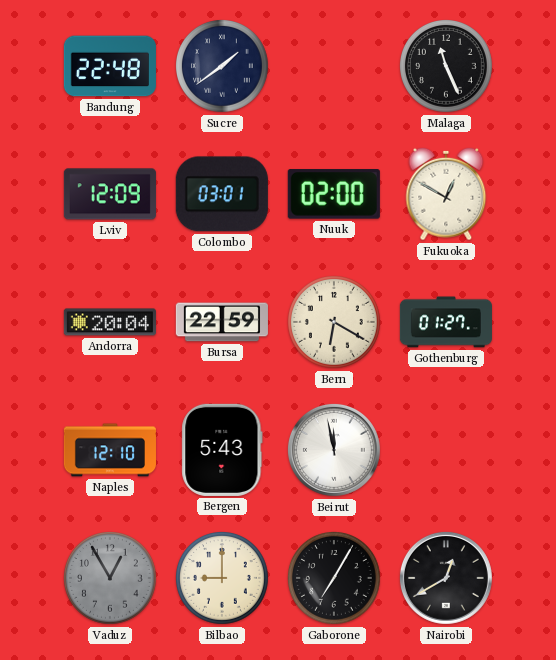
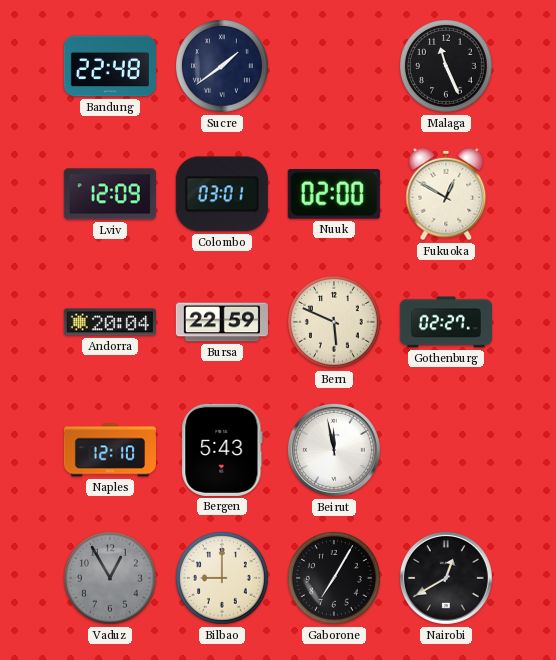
Bern: 6:20 -> 5:49 (335, 323)
Gothenburg: 01:27 -> 02:27 (446, 322)
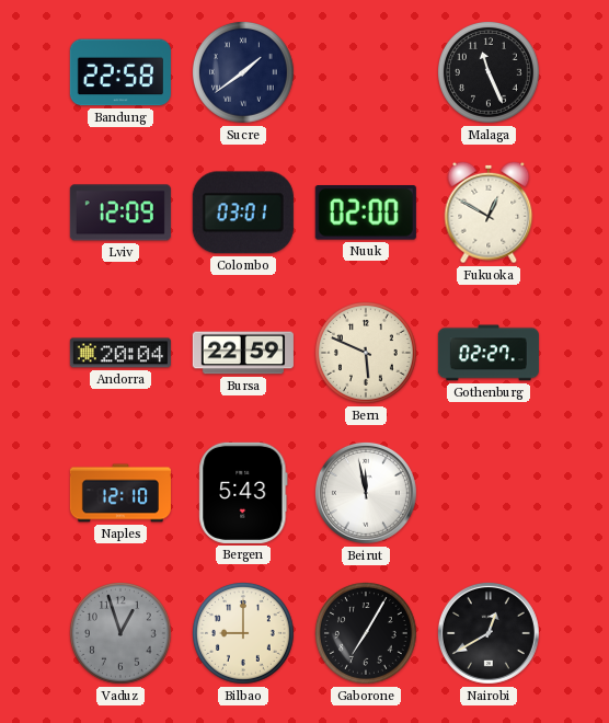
Bandung: 22:48 -> 22:58 (120, 72)
Vaduz: 12:55 -> 12:57 (122, 634)
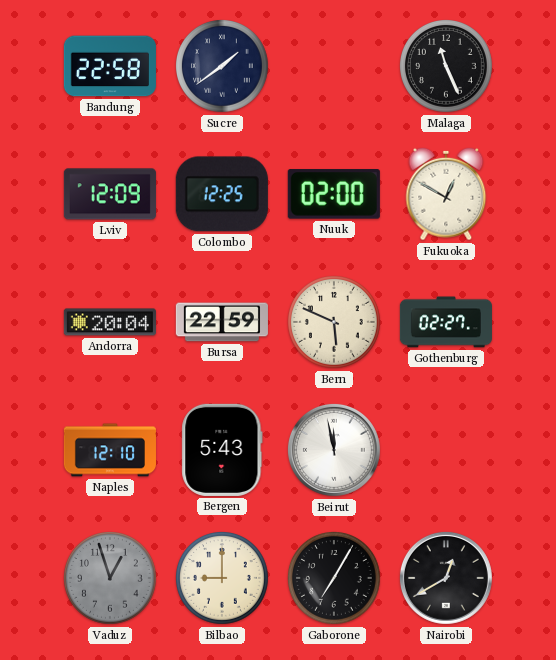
Colombo: 03:01 -> 12:25 (222, 194)
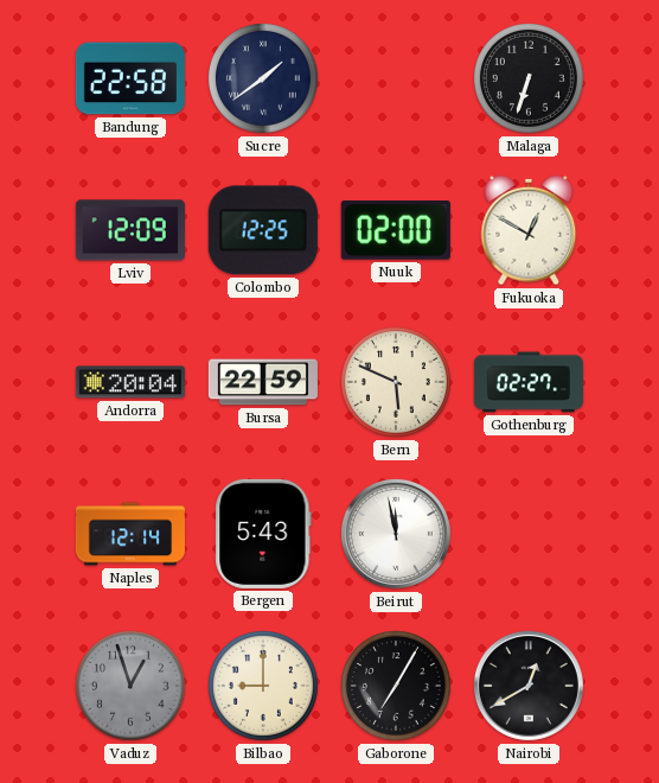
Malaga: 11:26 -> 6:33 (530, 79)
Naples: 12:10 -> 12:14 (130, 534)
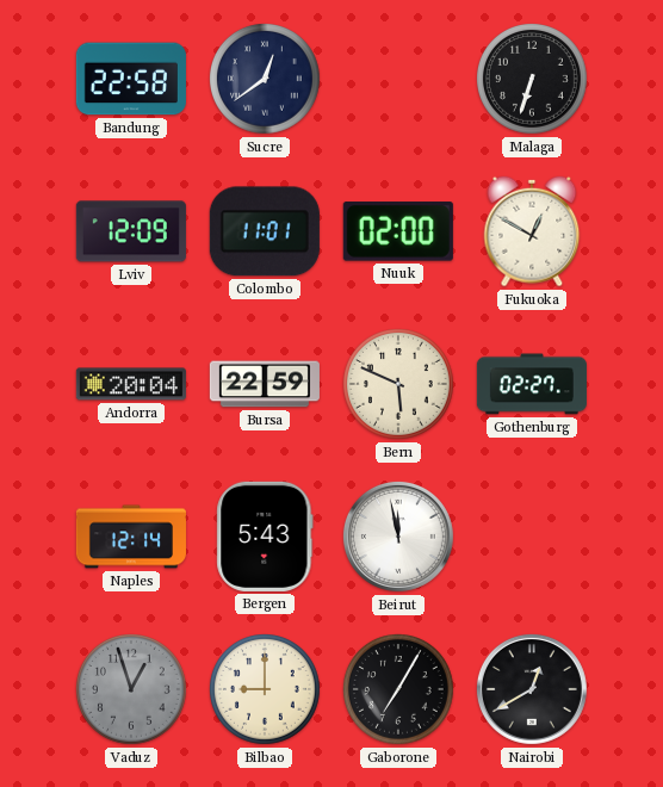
Sucre: 1:39 -> 12:39 (266, 80)
Colombo: 12:25 -> 11:01 (265, 231)
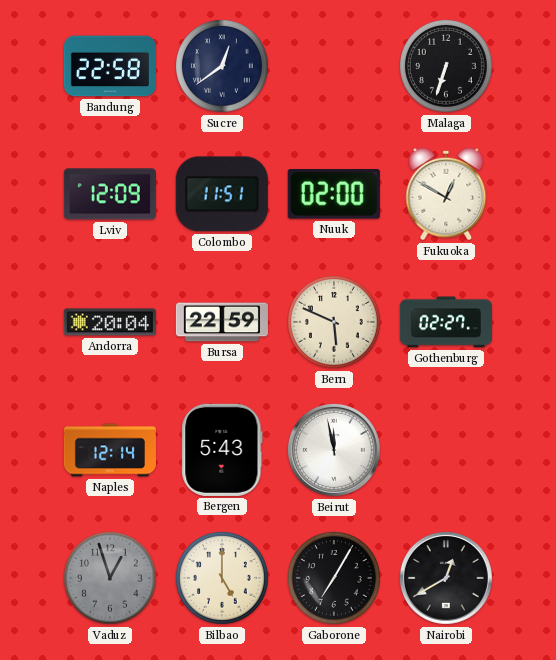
Colombo: 11:01 -> 11:51 (222, 194)
Bilbao: 9:00 -> 5:00 (223, 579)
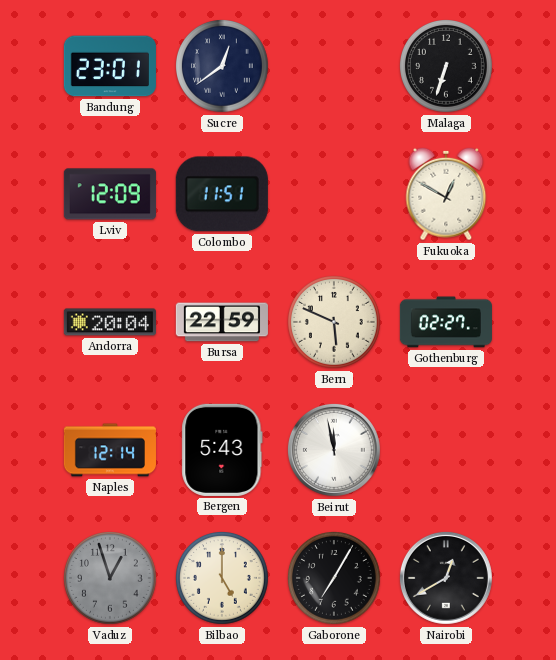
Bandung: 22:58 -> 23:01 (110, 66)
Nuuk: 02:00 -> none (334, 194)
